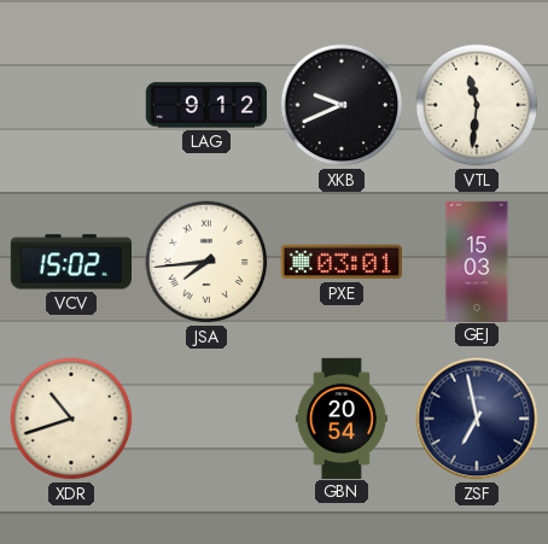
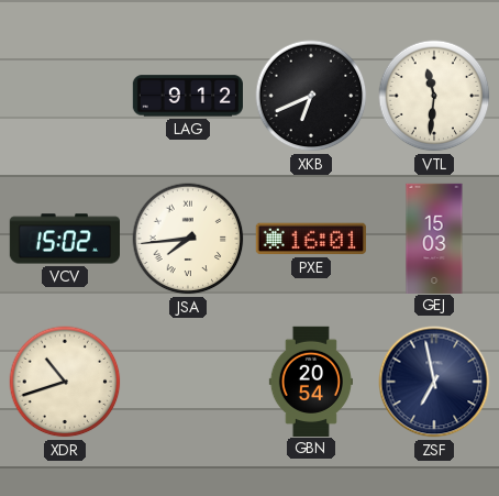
XKB: 9:41 -> 6:41 (311, 96)
PXE: 03:01 -> 16:01 (311, 239)
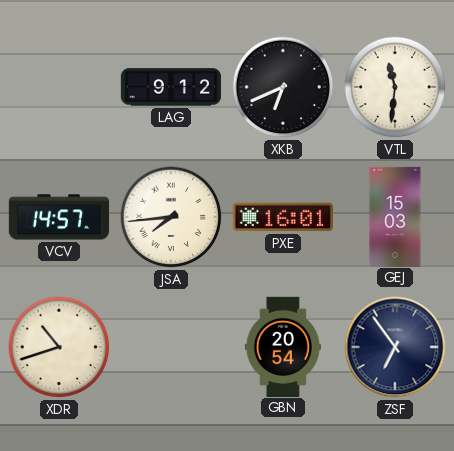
VCV: 15:02 -> 14:57 (58, 217)
ZSF: 6:58 -> 6:54 (395, 347)
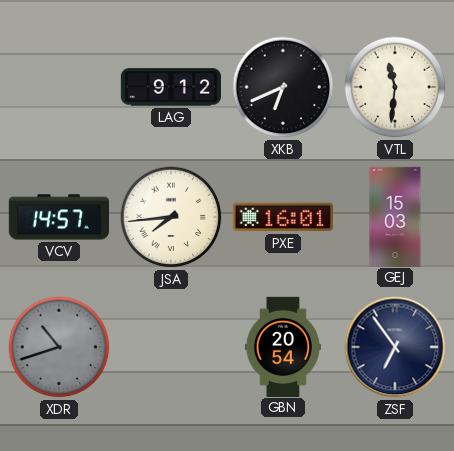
XDR dial: cream -> grey (59, 347)
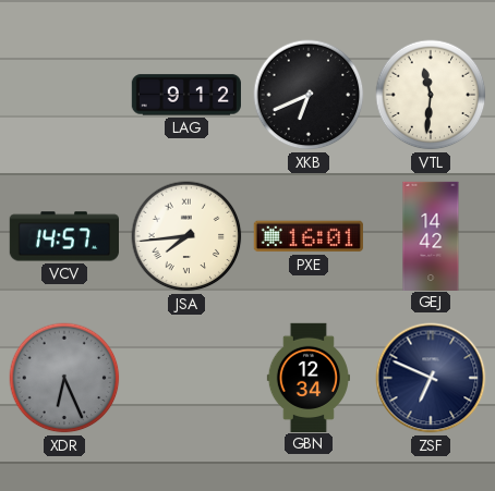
GEJ: 15:03 -> 14:42 (431, 235)
XDR: 10:42 -> 6:26 (64, 378)
GBN: 20:54 -> 12:34 (309, 377)
ZSF: 6:54 -> 6:49 (431, 378)
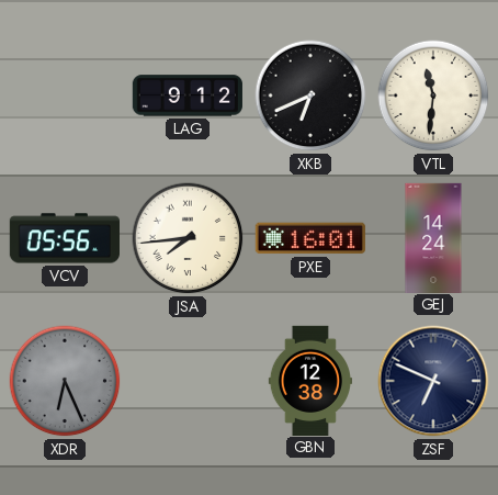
VCV: 14:57 -> 05:56 (64, 238)
GEJ: 14:42 -> 14:24 (433, 237)
GBN: 12:34 -> 12:38 (310, 380)
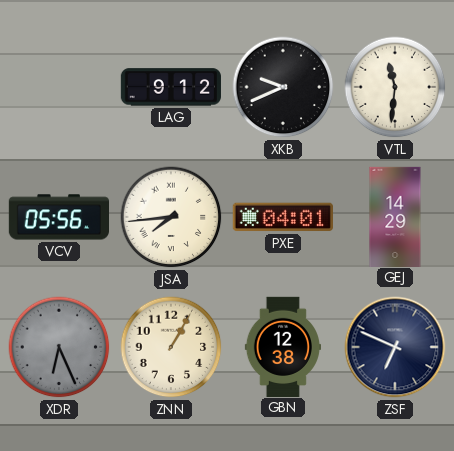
XKB: 6:41 -> 9:41 (283, 87)
PXE: 16:01 -> 04:01 (283, 217)
GEJ: 14:24 -> 14:29 (395, 216)
ZNN: none -> 1:05 (171, 347)
